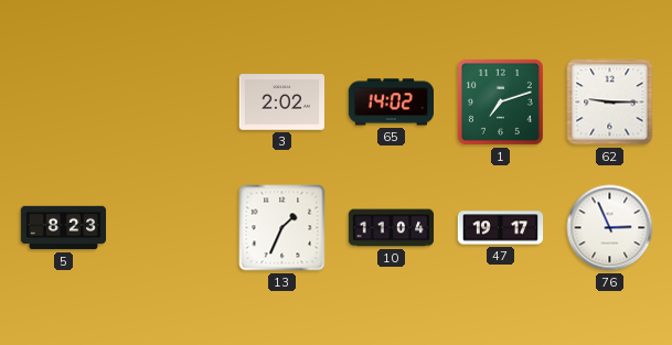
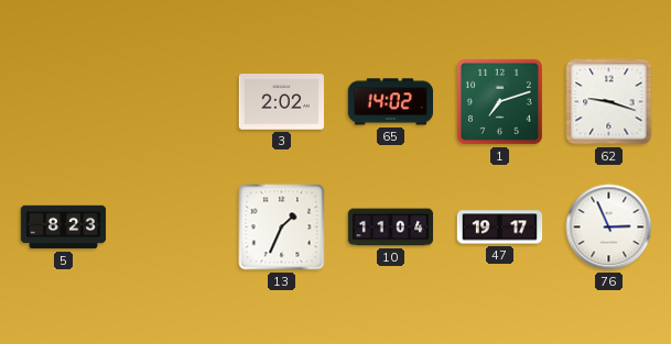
62: 9:15 -> 9:18 (609, 102)
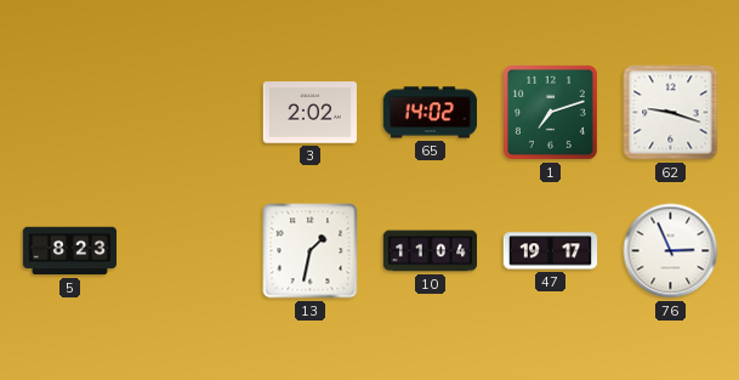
13: 1:34 -> 1:32 (311, 251)
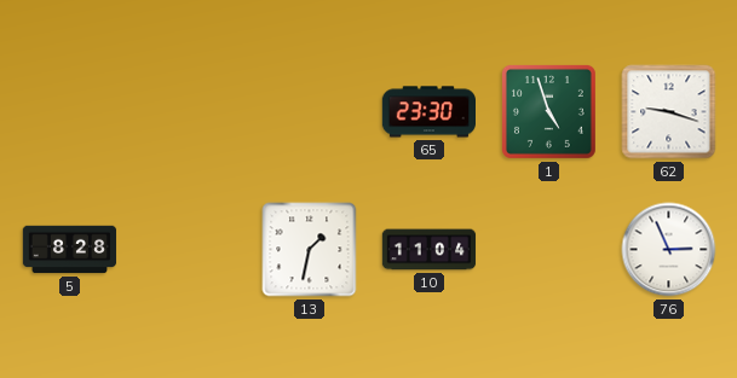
3: 2:02 -> none (309, 113)
65: 14:02 -> 23:30 (428, 112)
1: 7:12 -> 4:57 (548, 111)
5: 8:23 -> 8:28 (70, 250)
47: 19:17 -> none (551, 251)
